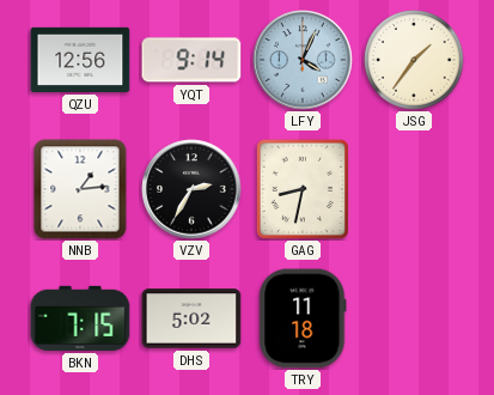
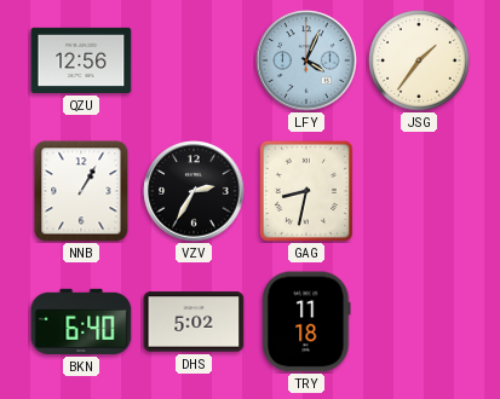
YQT: 9:14 -> none (191, 60)
NNB: 1:14 -> 1:05 (81, 191)
BKN: 7:15 -> 6:40 (81, 322)
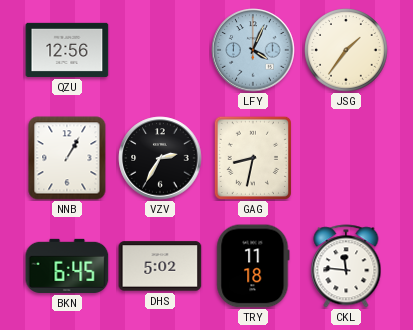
BKN: 6:40 -> 6:45 (67, 266)
CKL: none -> 11:46 (346, 266)
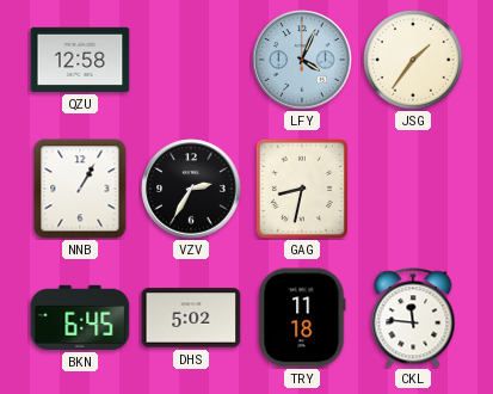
QZU: 12:56 -> 12:58 (80, 60)
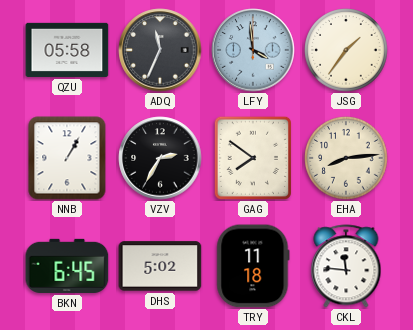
QZU: 12:58 -> 05:58 (67, 50)
ADQ: none -> 11:34 (160, 50)
LFY: 4:04 -> 3:59 (253, 50)
GAG: 8:32 -> 7:51 (253, 158)
EHA: none -> 8:14 (346, 158)
